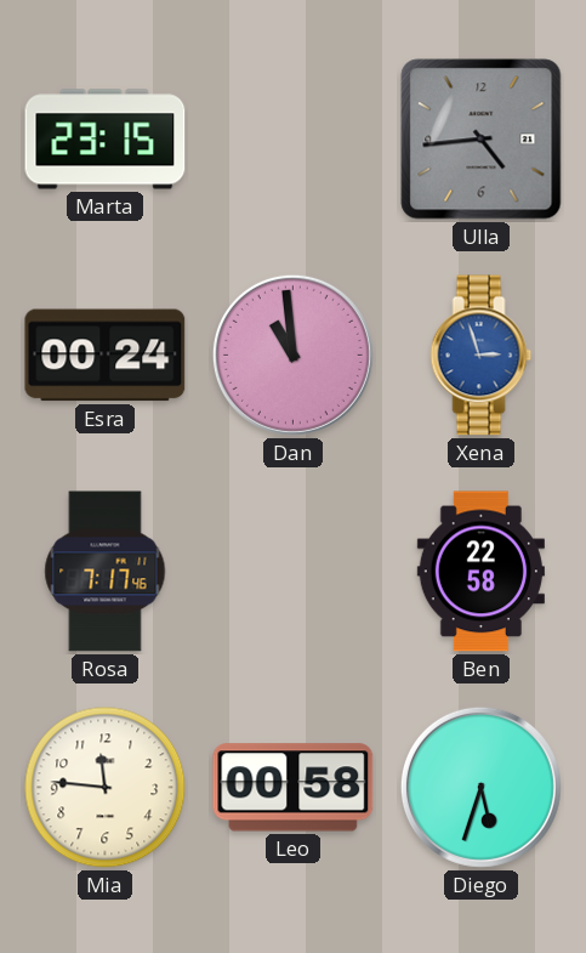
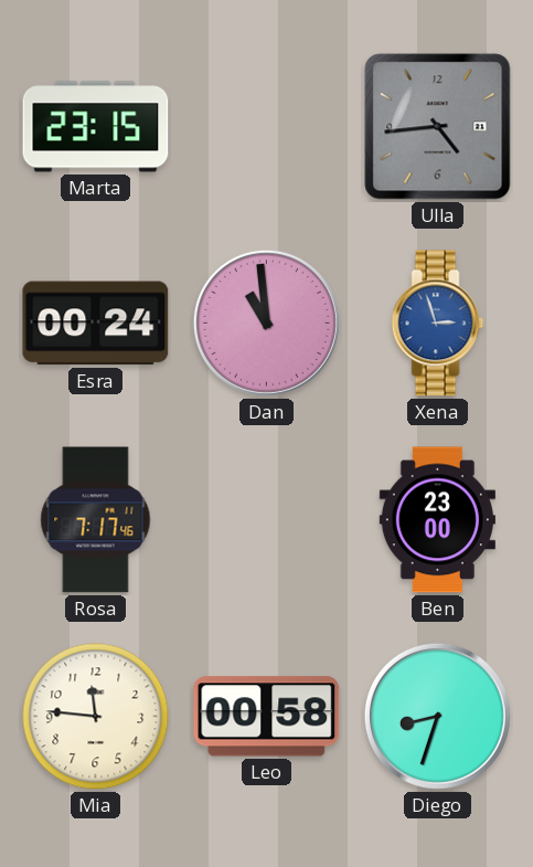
Ben: 22:58 -> 23:00 (437, 520)
Diego: 5:33 -> 8:33 (437, 716)
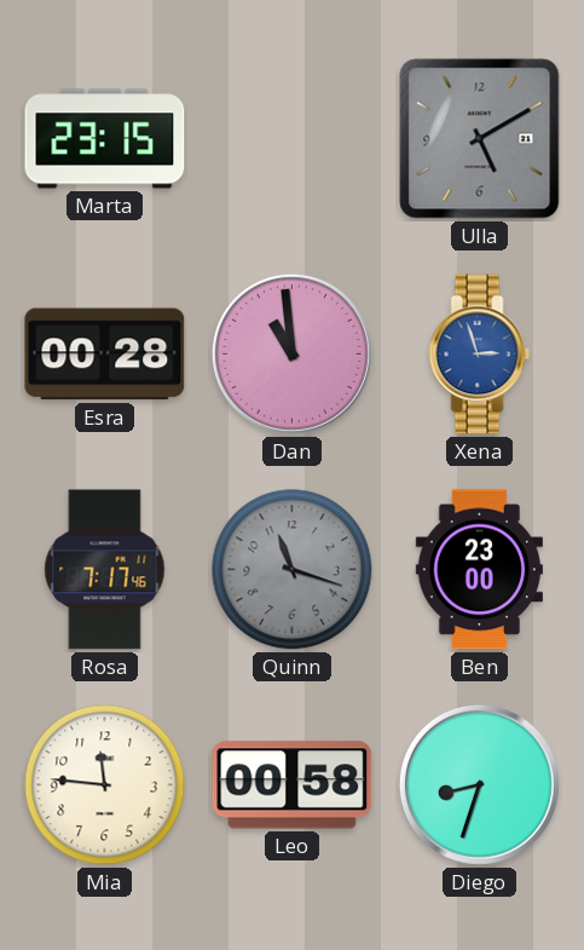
Ulla: 4:44 -> 5:10 (480, 139)
Esra: 00:24 -> 00:28 (105, 355)
Quinn: none -> 11:18 (293, 570)
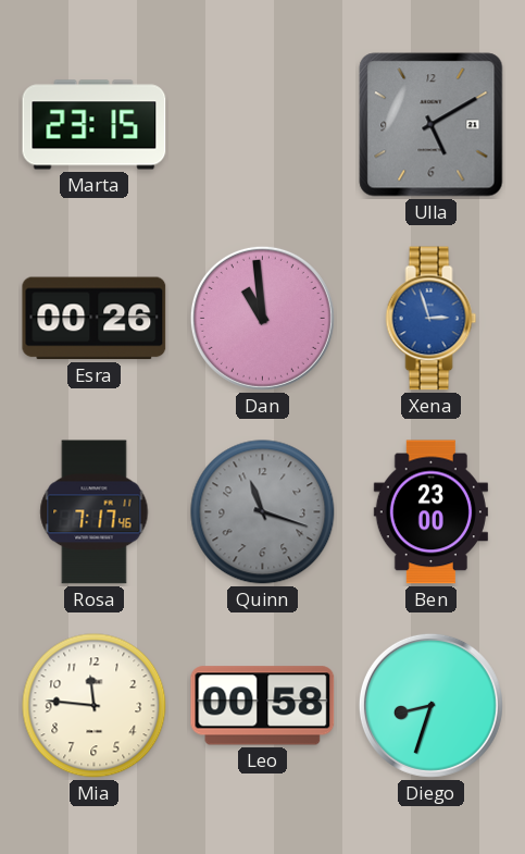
Esra: 00:28 -> 00:26 (95, 319)
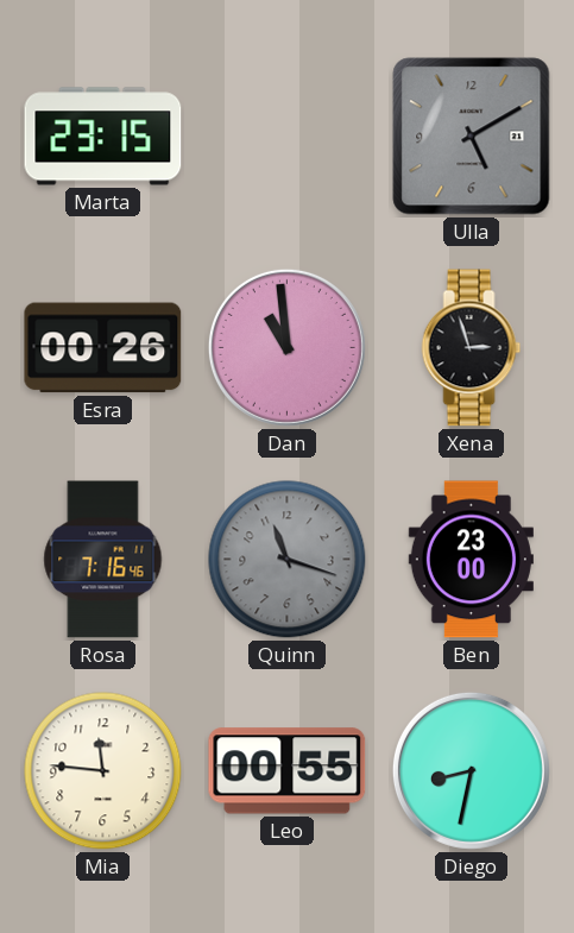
Xena dial: blue -> black (472, 348)
Rosa: 7:17 -> 7:16 (103, 560)
Leo: 00:58 -> 00:55 (288, 771)
Diego: 8:33 -> 8:32 (471, 770)
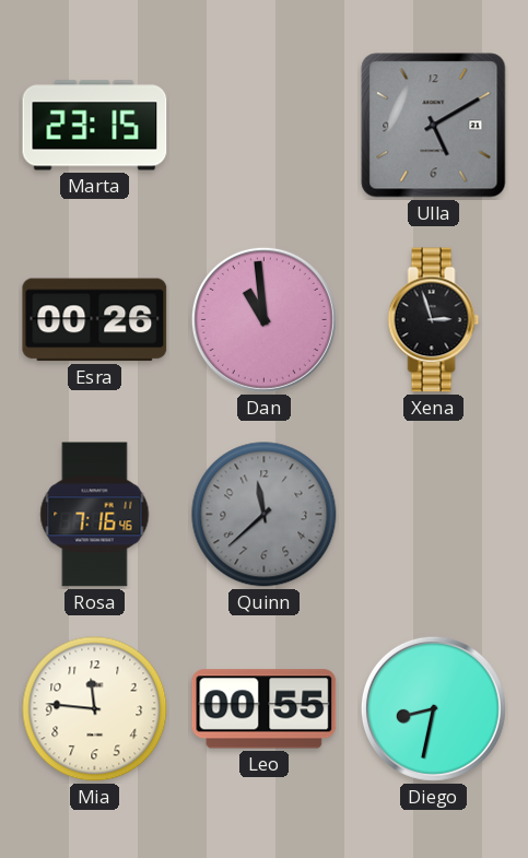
Quinn: 11:18 -> 11:38 (265, 515)
Ben: 23:00 -> none (471, 560)
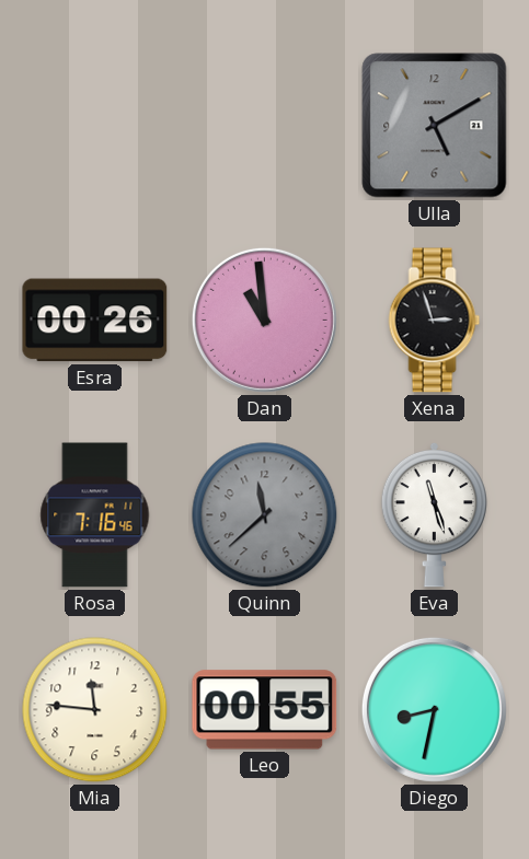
Marta: 23:15 -> none (95, 126)
Eva: none -> 11:27 (434, 514)
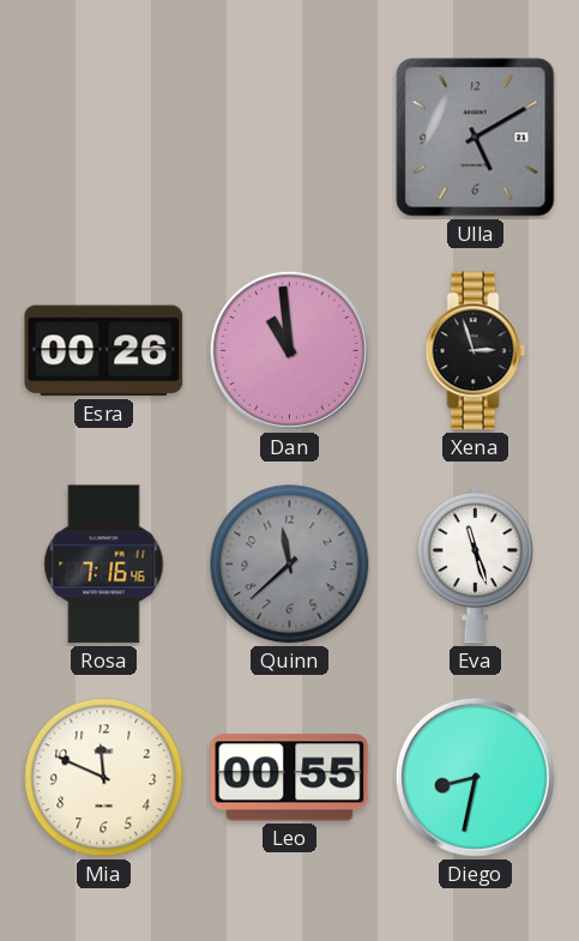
Mia: 11:46 -> 11:49 (104, 778)
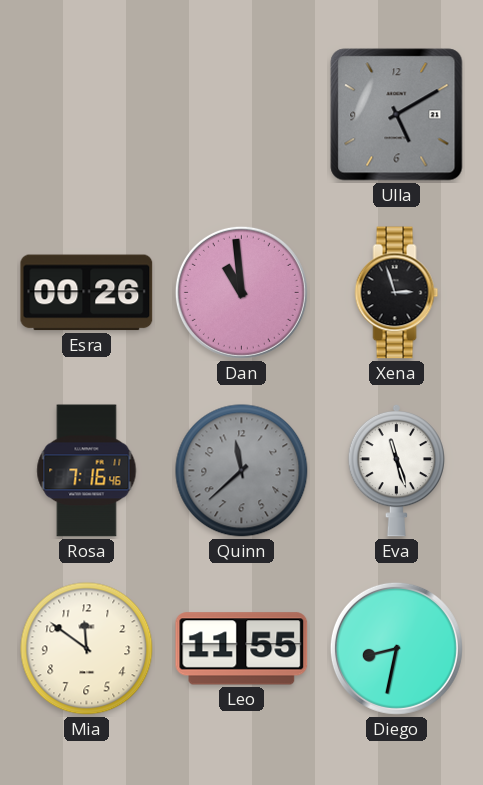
Mia: 11:49 -> 11:51 (87, 649)
Leo: 00:55 -> 11:55 (242, 649)
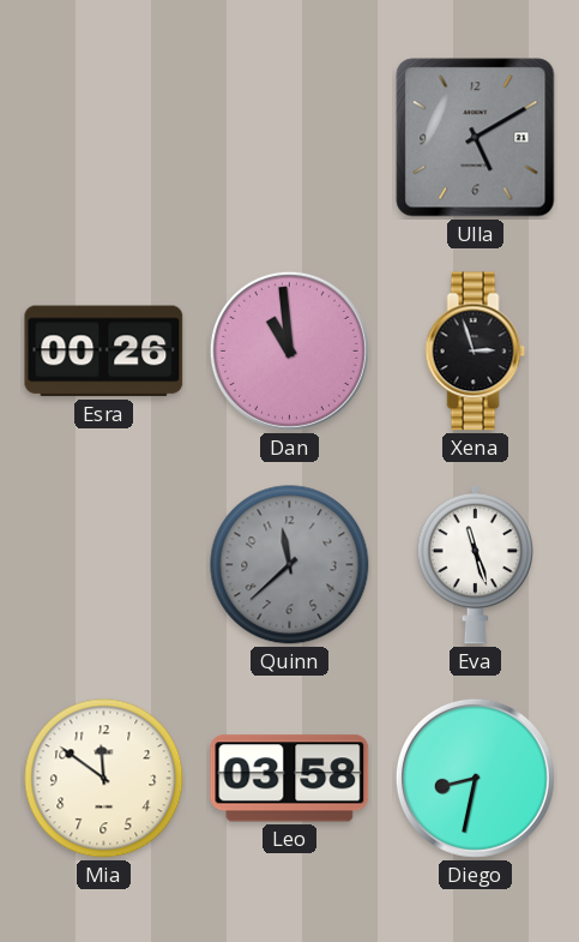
Rosa: 7:16 -> none (87, 471)
Leo: 11:55 -> 03:58 (290, 779)
